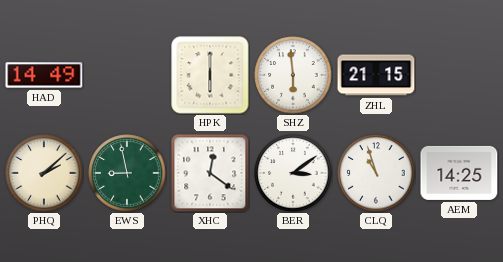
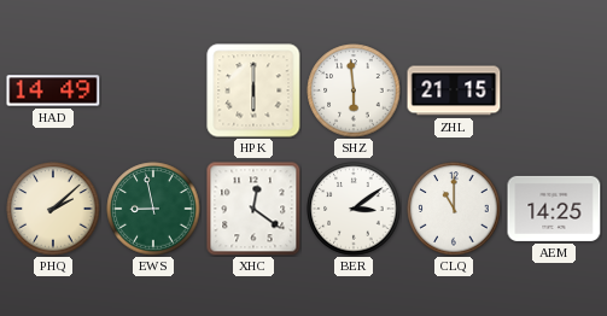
CLQ: 10:57 -> 11:00 (454, 209)
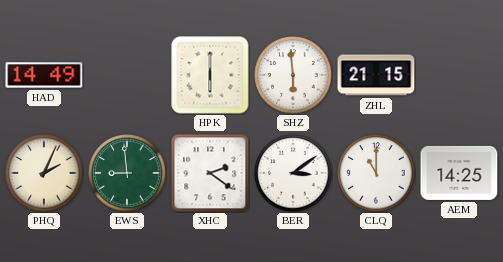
PHQ: 2:08 -> 2:04 (44, 173)
EWS: 8:58 -> 8:59 (127, 173)
XHC: 12:21 -> 2:21 (210, 173)
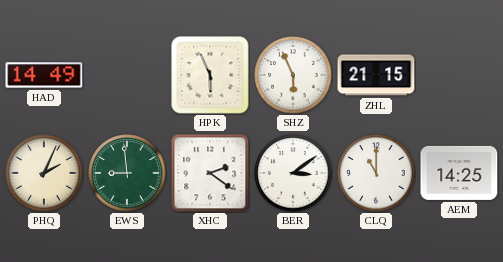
HPK: 6:00 -> 5:56 (210, 75)
SHZ: 5:59 -> 5:56 (293, 75)
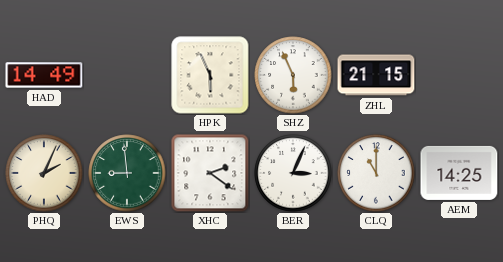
BER: 3:09 -> 3:04 (293, 173)
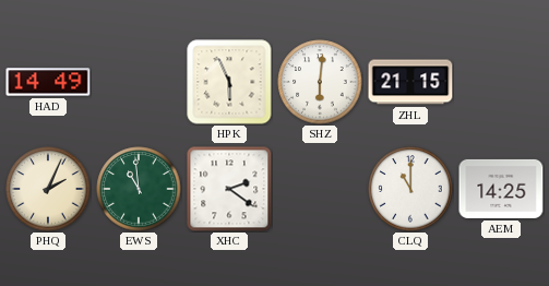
SHZ: 5:56 -> 6:01 (320, 82)
EWS: 8:59 -> 10:59 (139, 189)
BER: 3:04 -> none (293, 173)
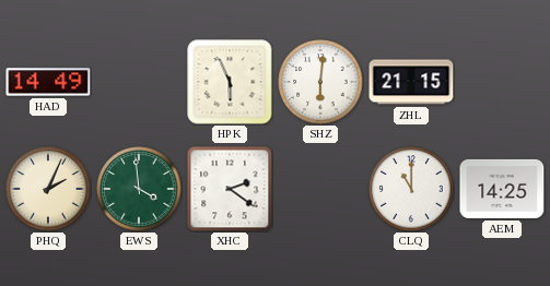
EWS: 10:59 -> 3:59 (139, 189)
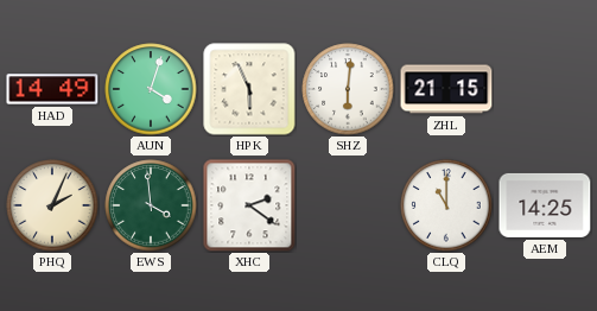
AUN: none -> 4:03 (151, 89)
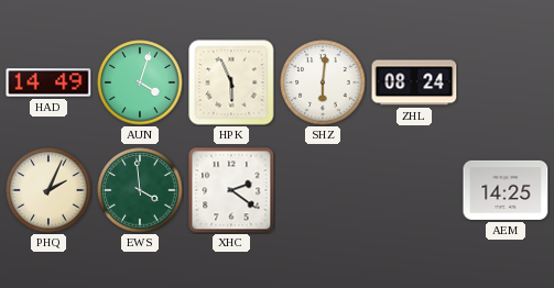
ZHL: 21:15 -> 08:24 (414, 82)
CLQ: 11:00 -> none (446, 205)
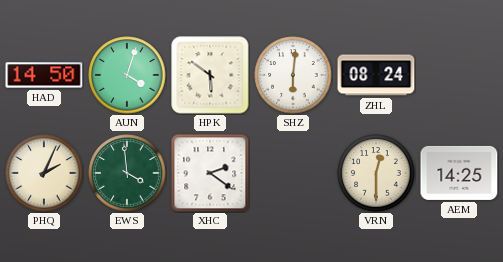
HAD: 14:49 -> 14:50 (44, 75)
HPK: 5:56 -> 5:51 (210, 75)
VRN: none -> 12:30 (376, 173)
